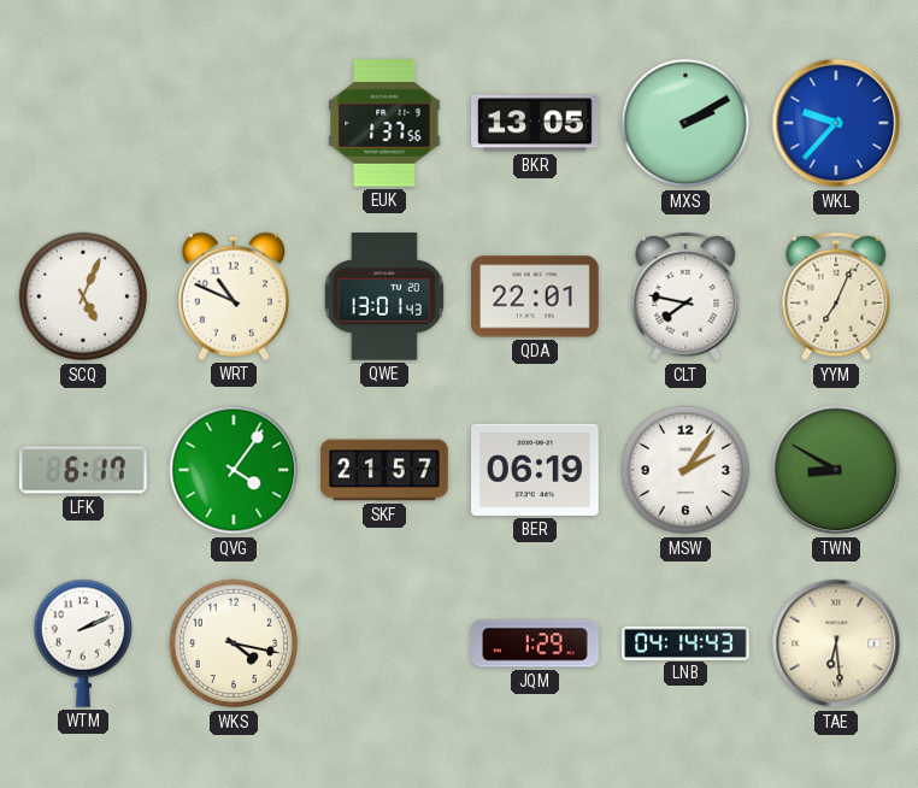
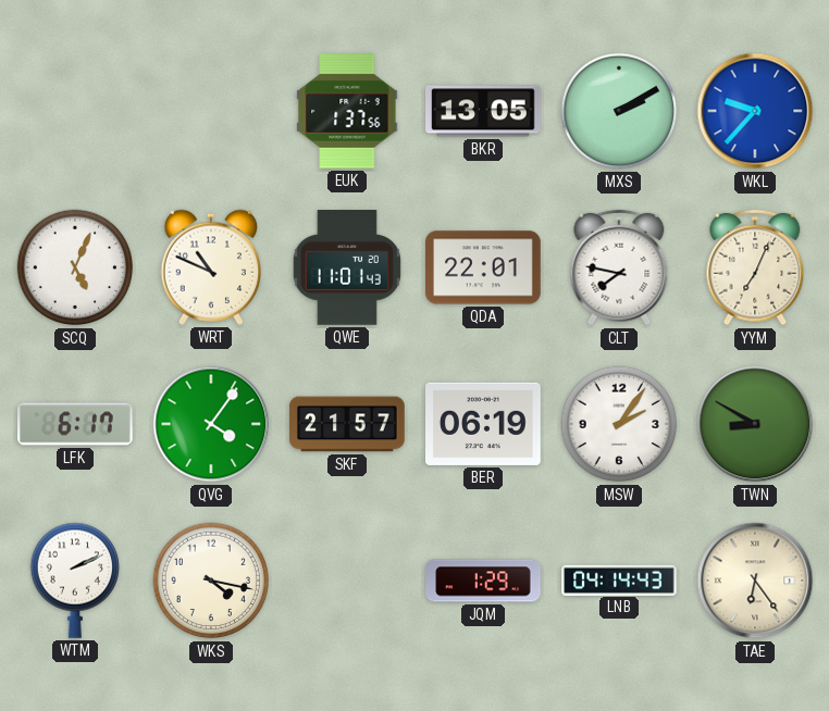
QWE: 13:01 -> 11:01 (347, 267)
TAE: 6:29 -> 6:24 (755, 581)
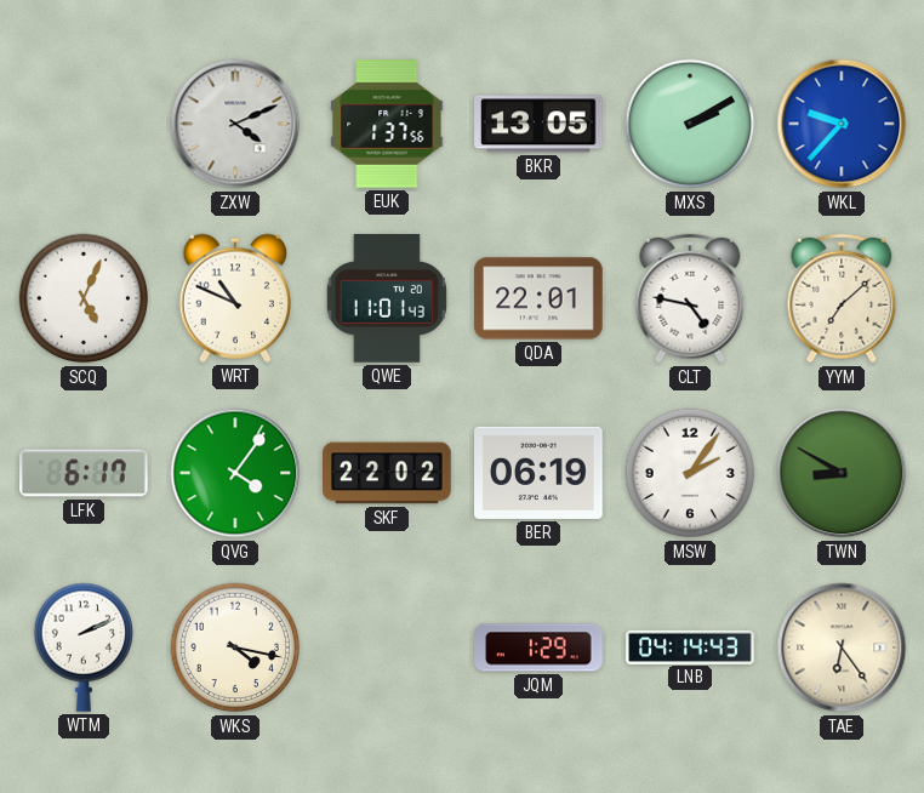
ZXW: none -> 4:11 (235, 124)
CLT: 7:47 -> 4:47 (690, 298)
YYM: 7:04 -> 7:08 (842, 298)
SKF: 21:57 -> 22:02 (387, 473)
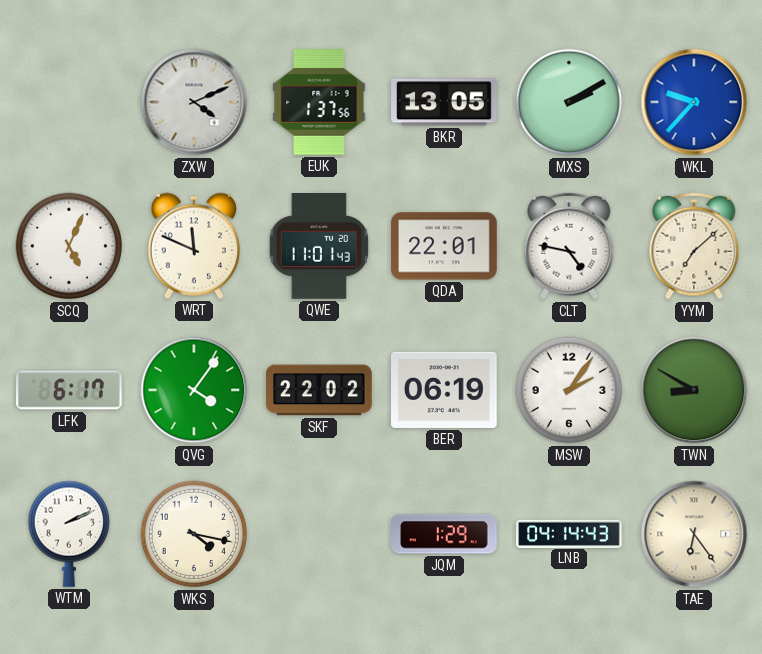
WRT: 10:49 -> 11:49 (194, 246)
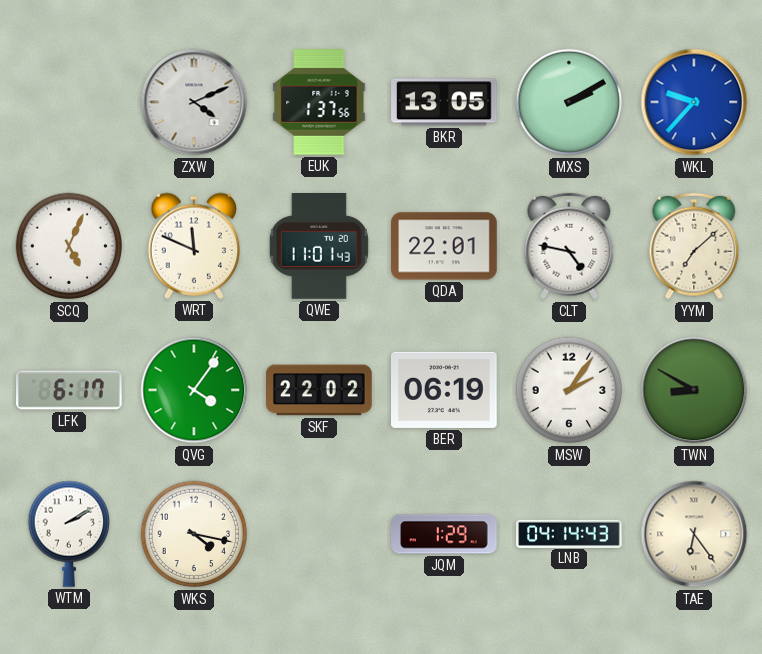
WTM: 2:11 -> 2:10 (68, 534)
